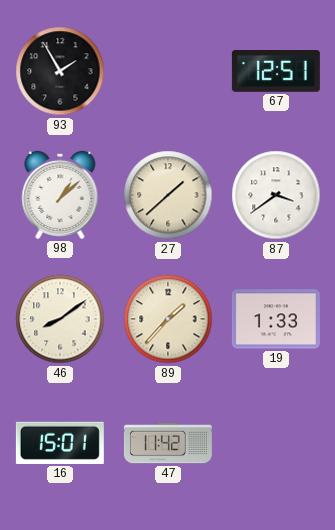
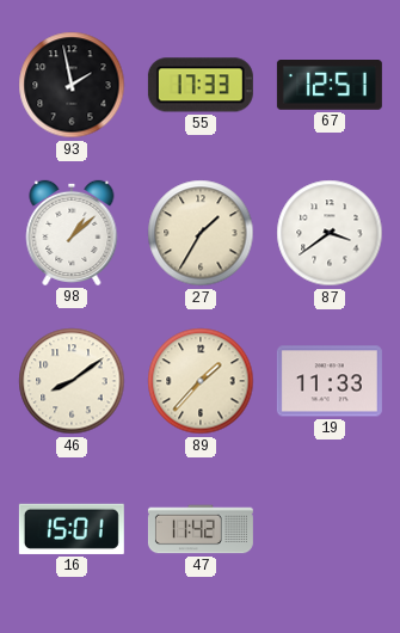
93: 1:55 -> 1:58 (72, 85)
55: none -> 17:33 (201, 85)
27: 1:38 -> 1:35 (201, 233)
19: 1:33 -> 11:33 (330, 381)
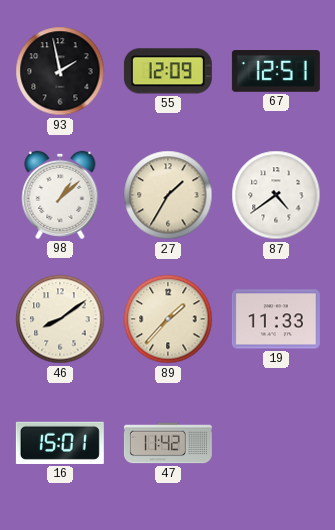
55: 17:33 -> 12:09 (168, 71)
87: 3:39 -> 4:39 (276, 195)
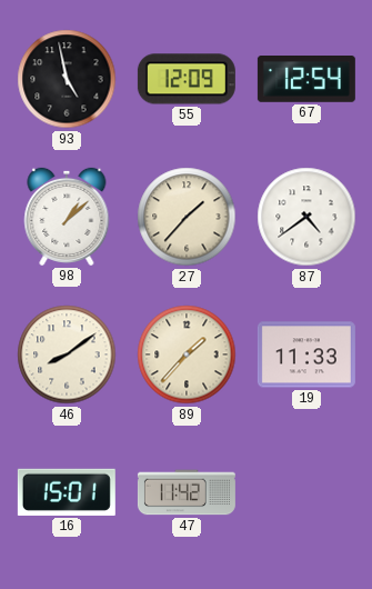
93: 1:58 -> 4:58 (67, 79)
67: 12:51 -> 12:54 (306, 80)
27: 1:35 -> 1:37 (187, 217)
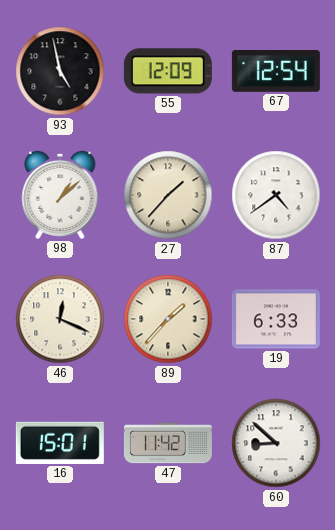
46: 8:09 -> 12:19 (60, 319)
19: 11:33 -> 6:33 (276, 319)
60: none -> 8:52 (276, 443)
